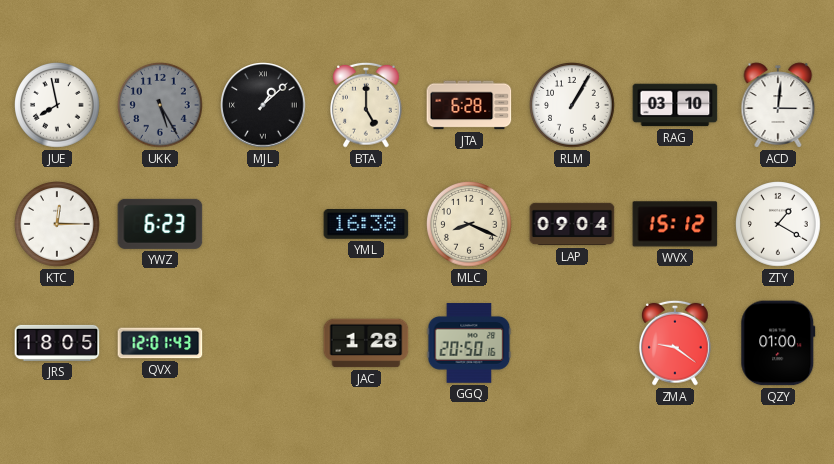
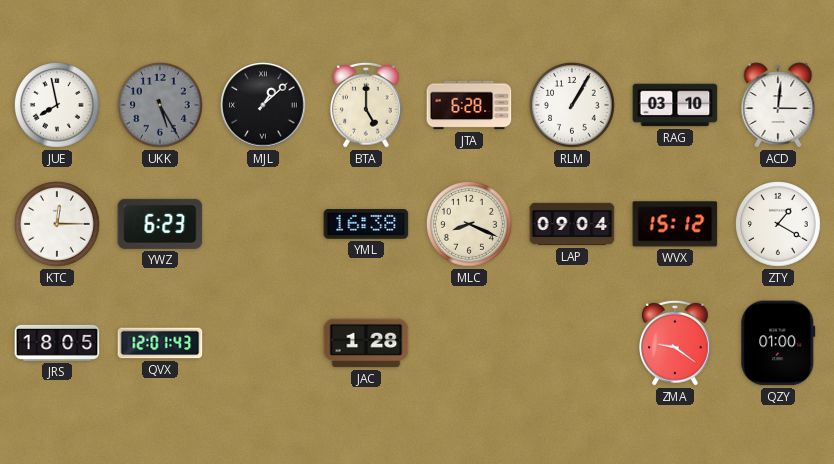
GGQ: 20:50 -> none (469, 343)
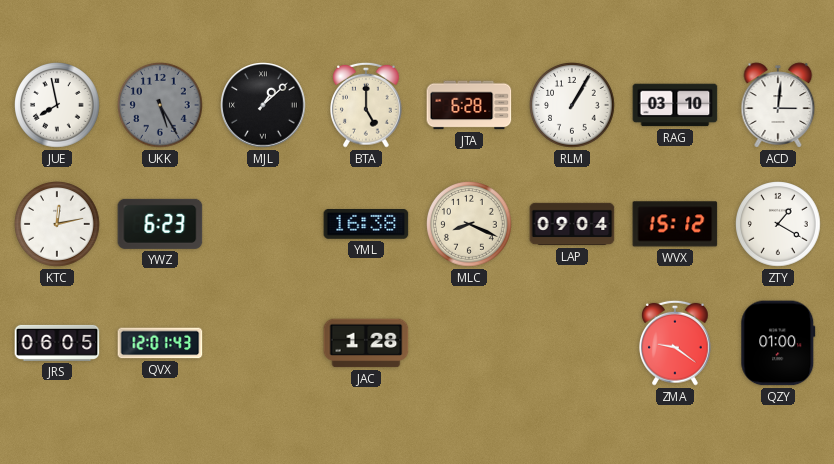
KTC: 12:15 -> 12:13 (58, 225)
JRS: 18:05 -> 06:05 (57, 343)
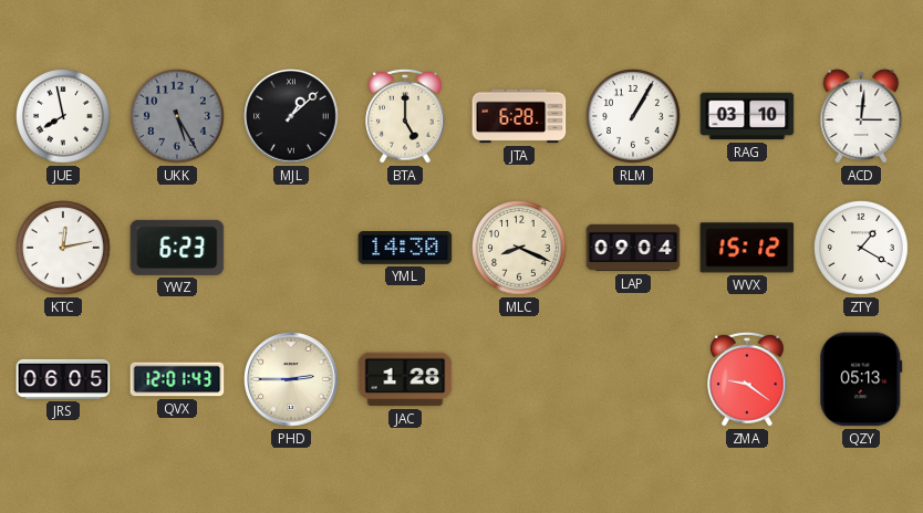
YML: 16:38 -> 14:30 (405, 249)
PHD: none -> 2:45 (291, 379)
QZY: 01:00 -> 05:13 (861, 379)
